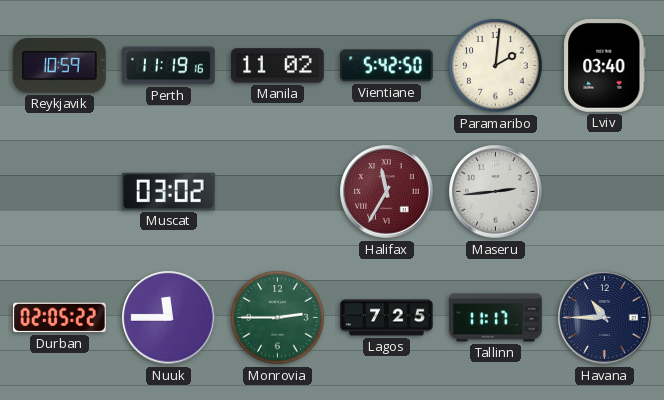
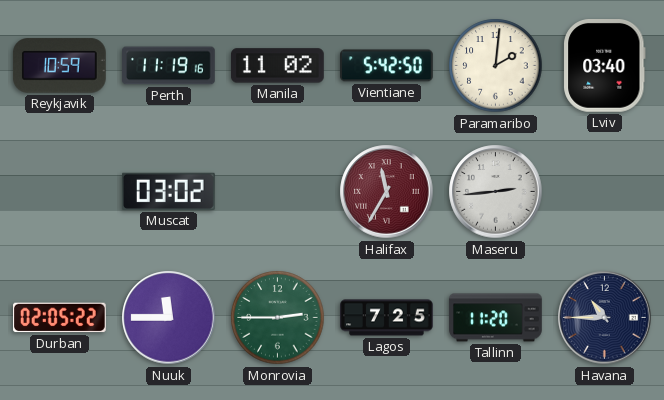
Tallinn: 11:17 -> 11:20 (496, 318)
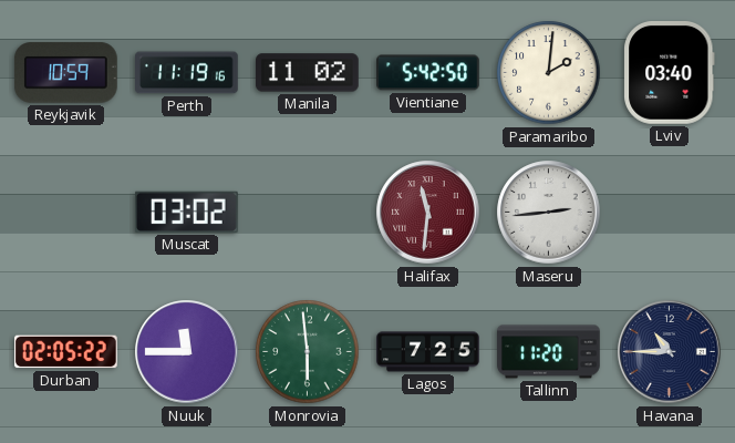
Halifax: 11:35 -> 11:31 (428, 213)
Monrovia: 2:45 -> 5:59 (308, 352)
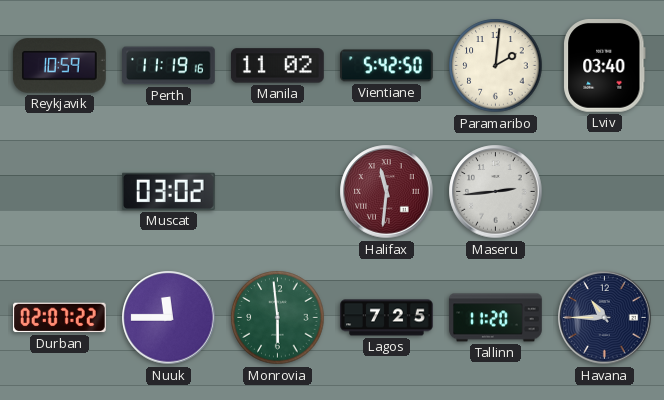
Durban: 02:05 -> 02:07 (60, 318)
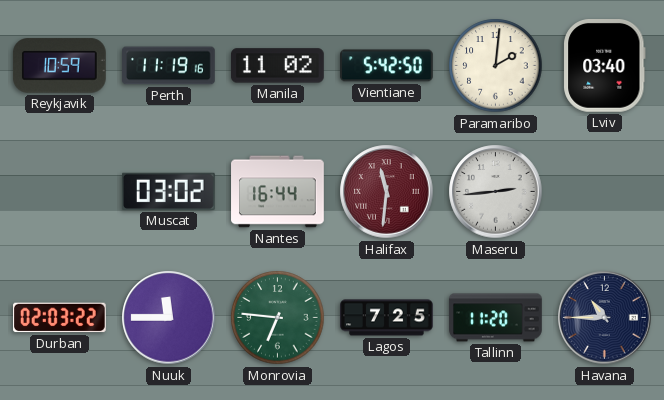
Nantes: none -> 16:44 (278, 192)
Durban: 02:07 -> 02:03 (60, 318)
Monrovia: 5:59 -> 6:46 (278, 318)
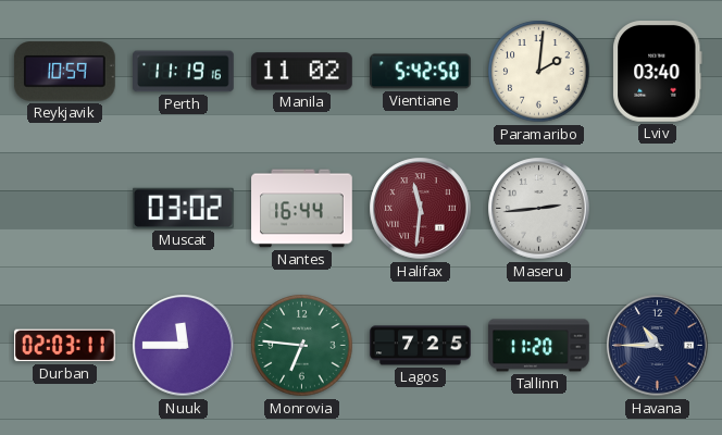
Durban: 02:03:22 -> 02:03:11 (65, 346)
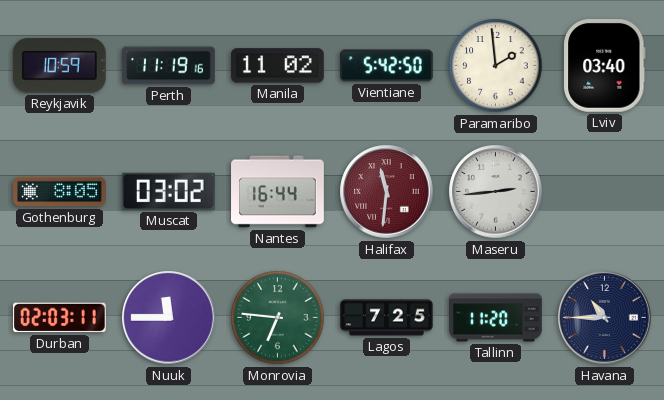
Paramaribo: 2:01 -> 1:59 (496, 66)
Gothenburg: none -> 8:05 (60, 192)
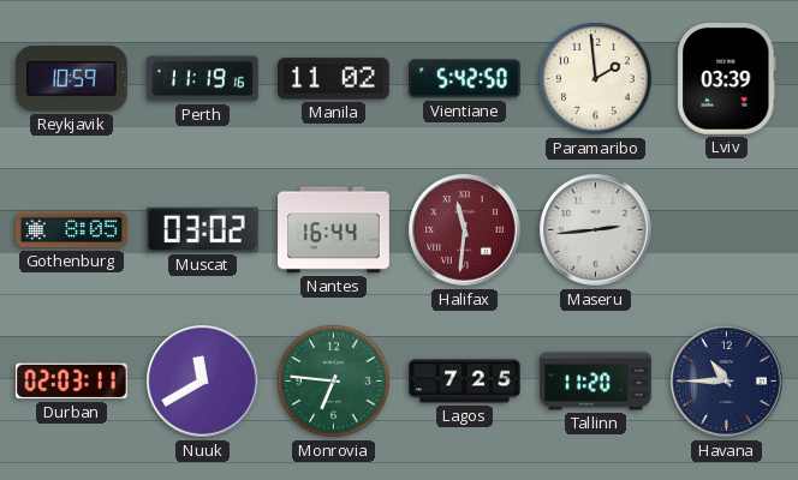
Lviv: 03:40 -> 03:39 (727, 79)
Nuuk: 11:45 -> 11:40 (203, 382)
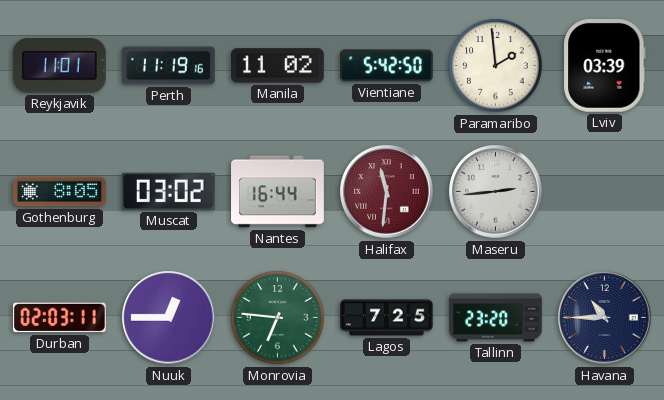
Reykjavik: 10:59 -> 11:01 (59, 66)
Nuuk: 11:40 -> 12:45 (169, 318)
Tallinn: 11:20 -> 23:20 (496, 318)
